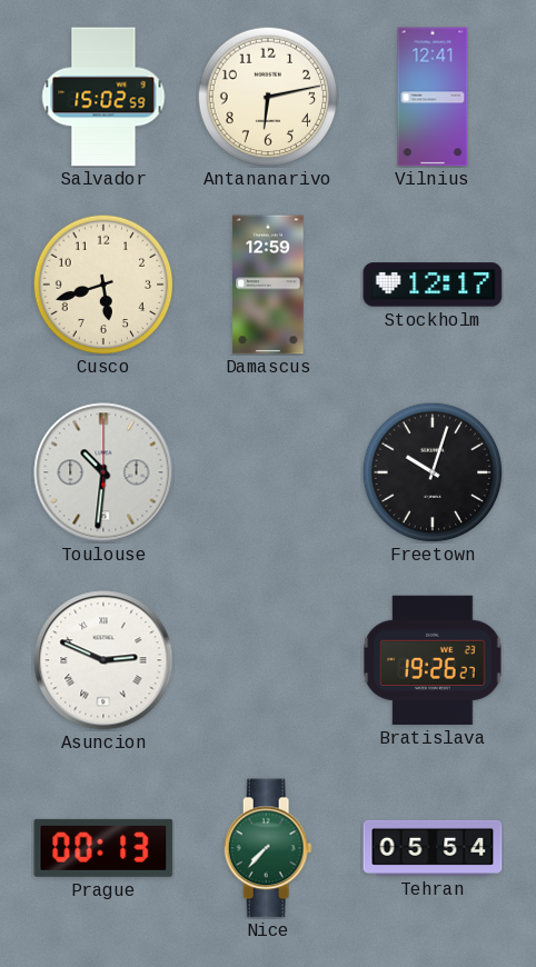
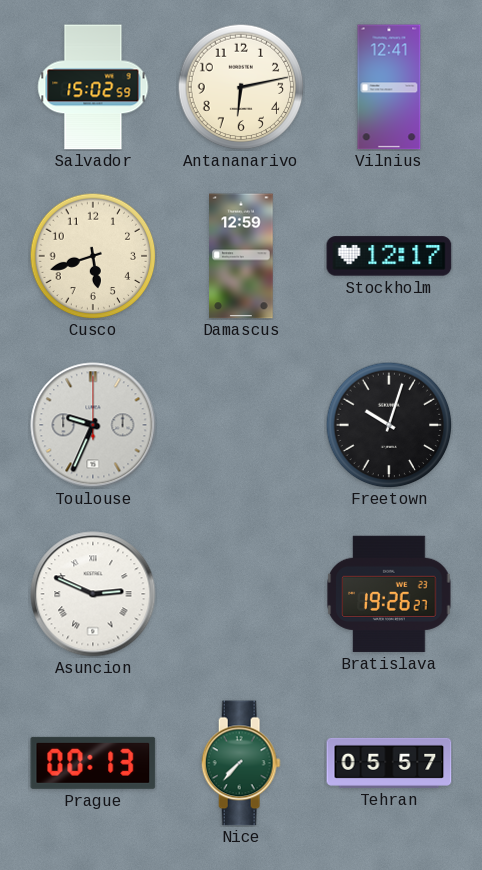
Toulouse: 10:31 -> 9:34 (93, 425)
Tehran: 05:54 -> 05:57 (389, 763)
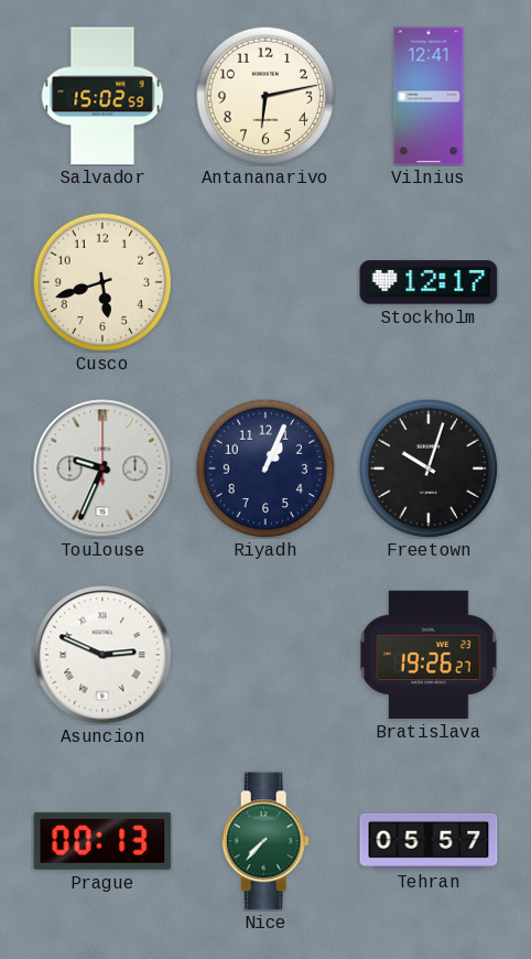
Damascus: 12:59 -> none (241, 256)
Riyadh: none -> 1:04 (265, 468)
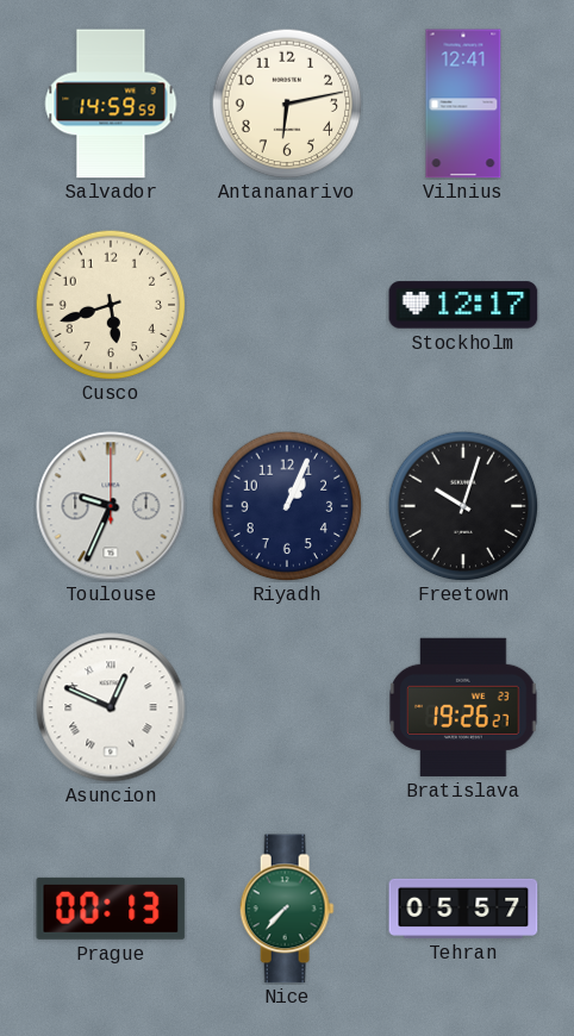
Salvador: 15:02 -> 14:59 (111, 104)
Asuncion: 2:49 -> 12:49 (111, 707)
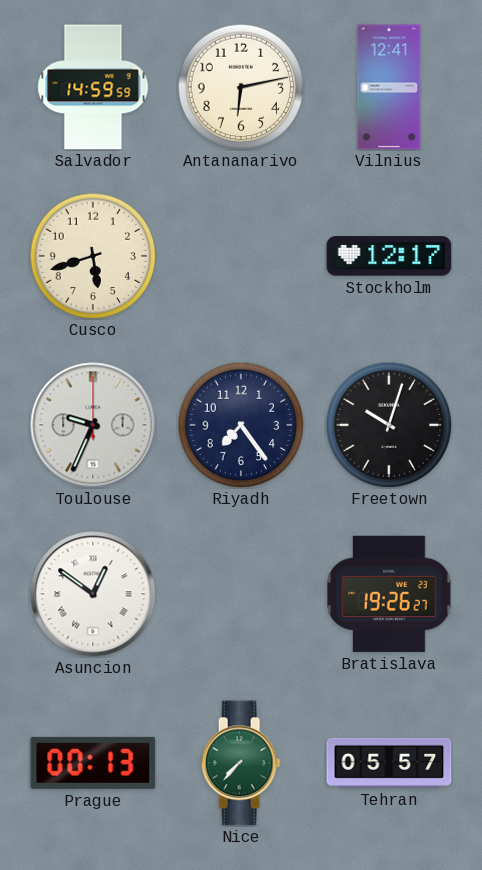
Riyadh: 1:04 -> 7:24 (241, 425)
Asuncion: 12:49 -> 12:51 (93, 594)
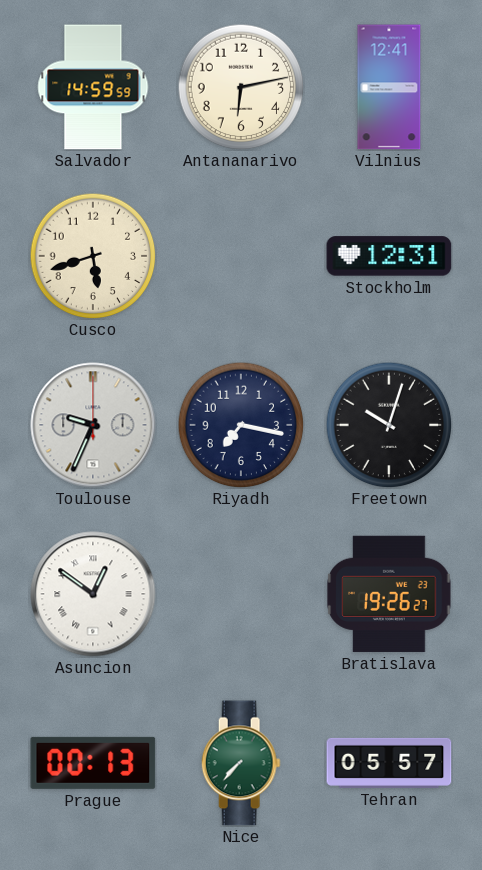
Stockholm: 12:17 -> 12:31 (389, 256)
Riyadh: 7:24 -> 7:17 (241, 425)
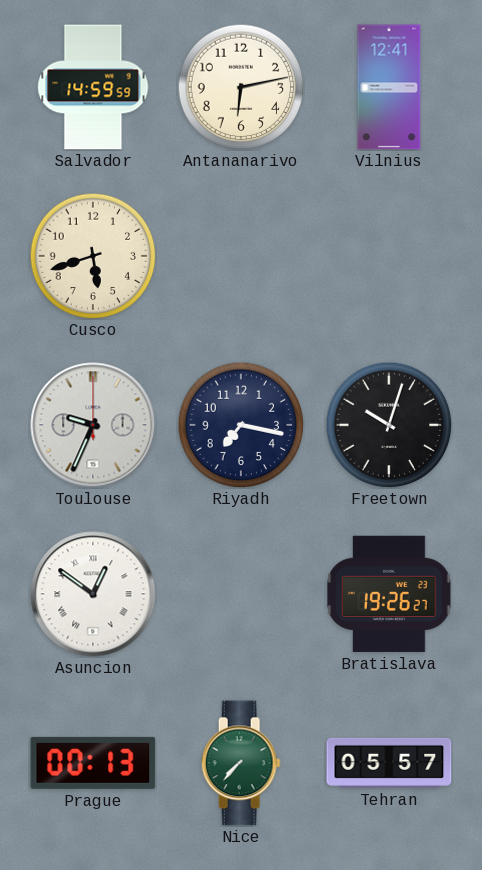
Stockholm: 12:31 -> none (389, 256)
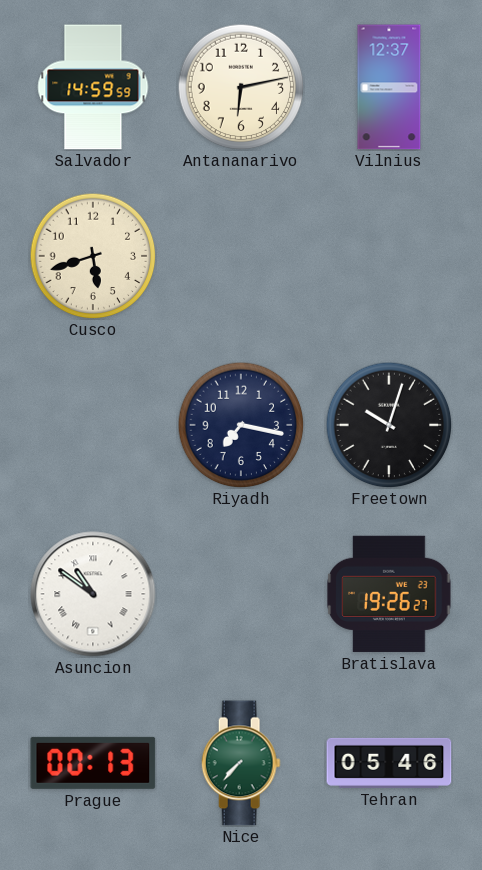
Vilnius: 12:41 -> 12:37 (389, 87)
Toulouse: 9:34 -> none (93, 425)
Asuncion: 12:51 -> 10:51 (93, 594)
Tehran: 05:57 -> 05:46 (389, 763)
